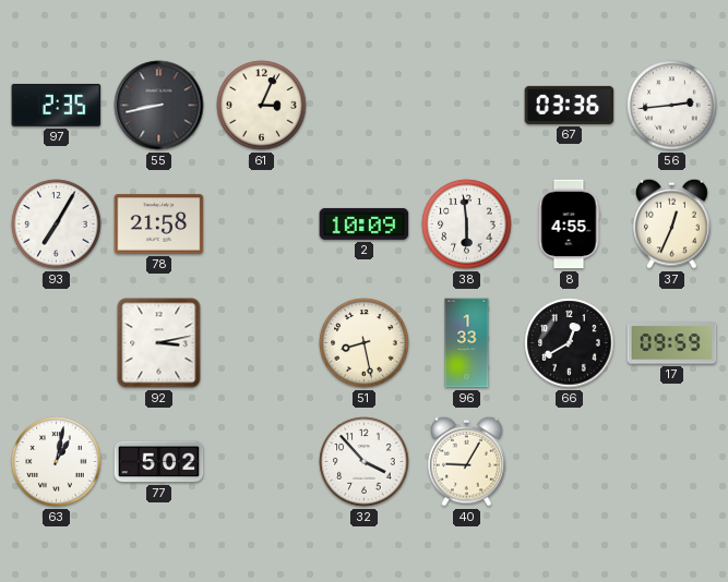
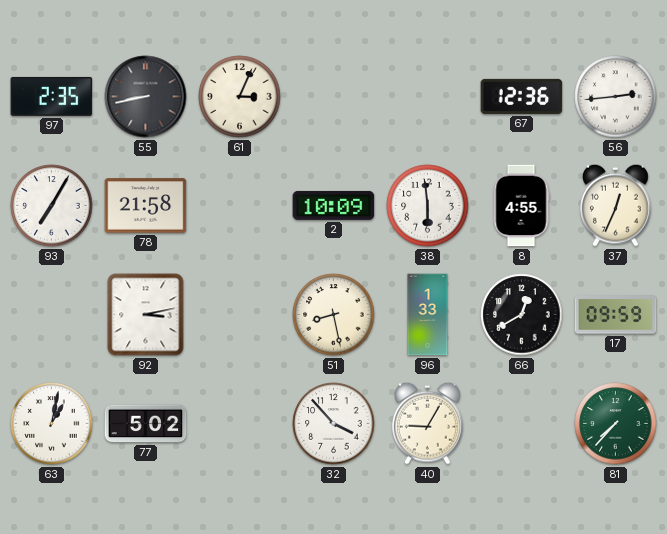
67: 03:36 -> 12:36 (522, 96)
81: none -> 7:37 (616, 424)
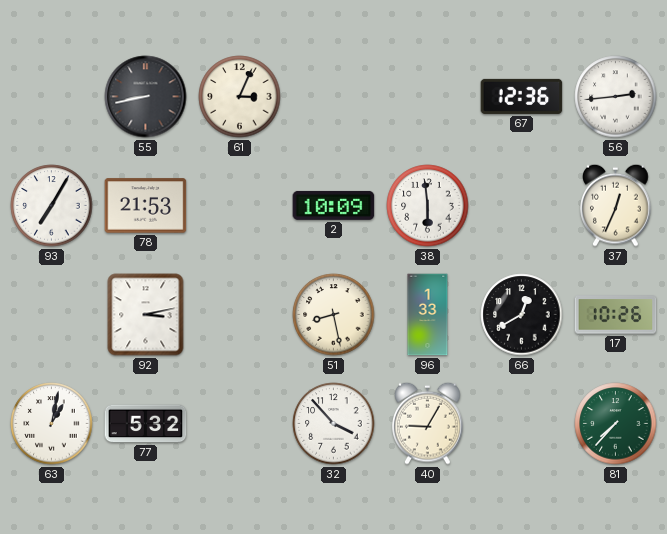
97: 2:35 -> none (52, 96)
78: 21:58 -> 21:53 (146, 206)
8: 4:55 -> none (521, 206)
17: 09:59 -> 10:26 (616, 315)
77: 5:02 -> 5:32 (146, 424)
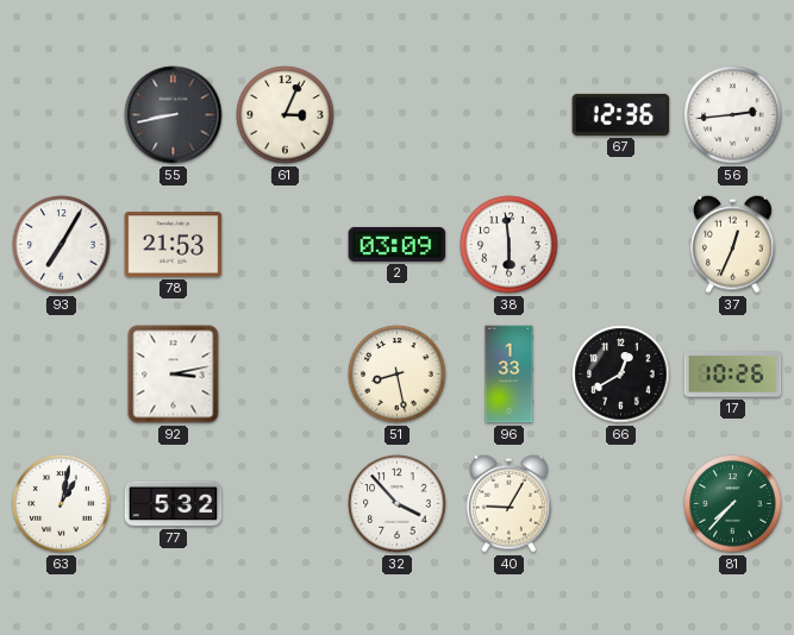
2: 10:09 -> 03:09 (398, 244)
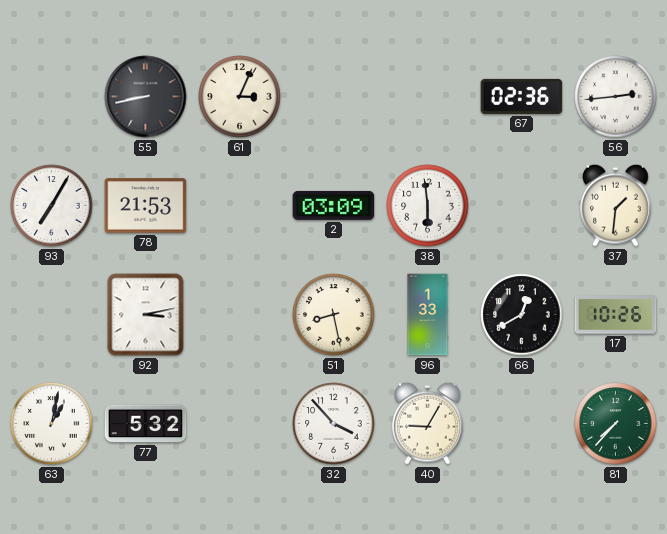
67: 12:36 -> 02:36 (522, 96)
37: 12:34 -> 1:31 (616, 205)
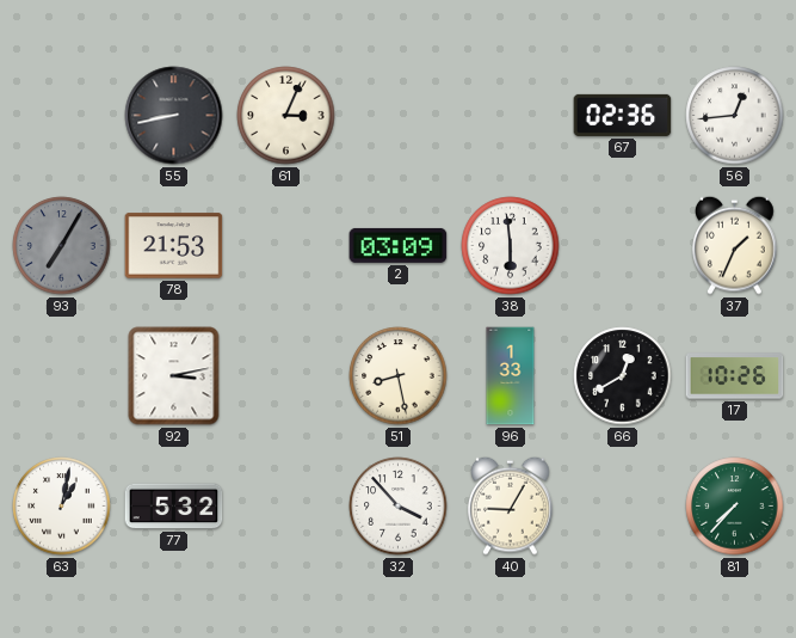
56: 2:44 -> 12:44 (735, 116)
93 dial: white -> grey (62, 246)
37: 1:31 -> 1:34 (735, 245)
